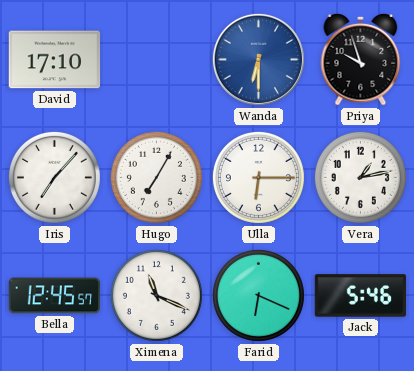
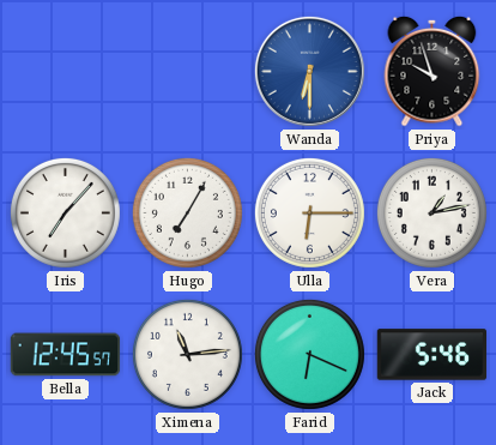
David: 17:10 -> none (55, 60)
Ximena: 11:19 -> 11:14 (187, 354)
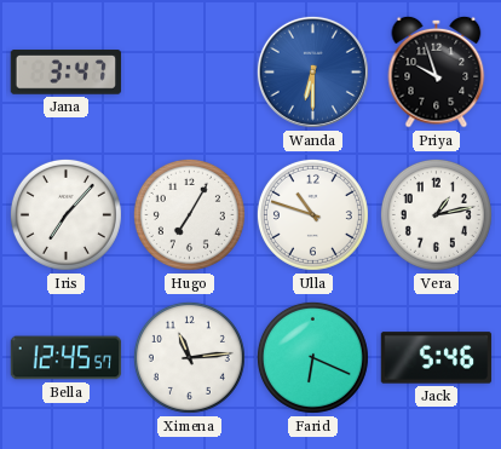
Jana: none -> 3:47 (67, 73)
Ulla: 6:15 -> 10:48 (312, 214)
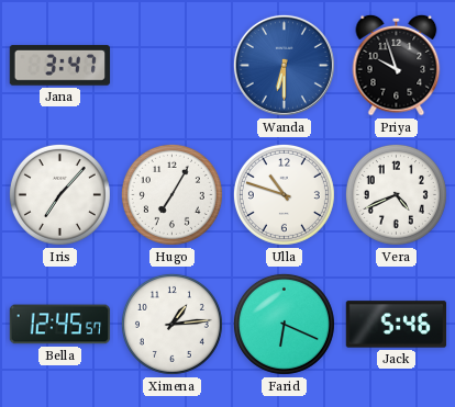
Vera: 1:13 -> 4:41 (396, 194)
Ximena: 11:14 -> 1:14 (171, 324)
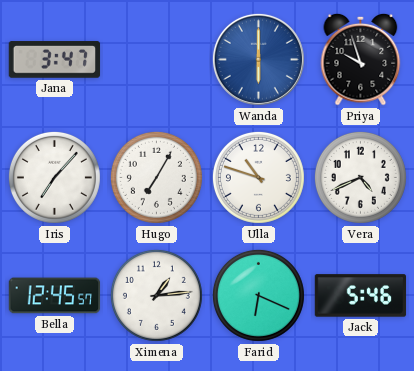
Wanda: 6:30 -> 6:00 (258, 59)
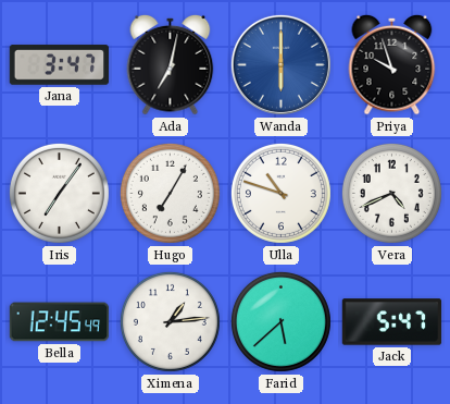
Ada: none -> 7:02 (171, 64)
Iris: 7:07 -> 7:06 (59, 193)
Bella: 12:45:57 -> 12:45:49 (60, 322)
Farid: 6:19 -> 5:38 (280, 321)
Jack: 5:46 -> 5:47 (392, 322)
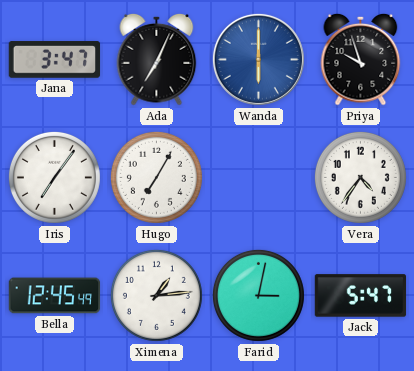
Ada: 7:02 -> 7:04 (157, 59)
Ulla: 10:48 -> none (280, 193)
Vera: 4:41 -> 4:36 (360, 177)
Farid: 5:38 -> 3:02 (258, 295)
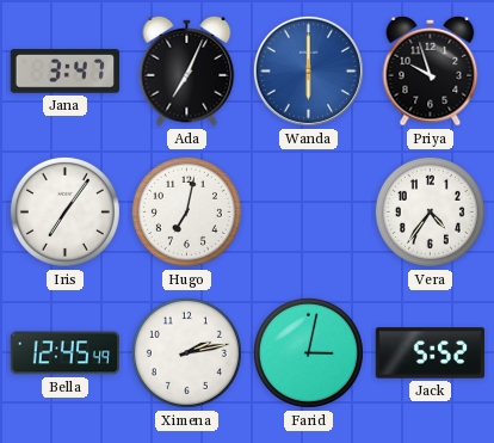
Hugo: 7:05 -> 7:02 (186, 211)
Ximena: 1:14 -> 2:13 (186, 352)
Jack: 5:47 -> 5:52 (431, 353)
